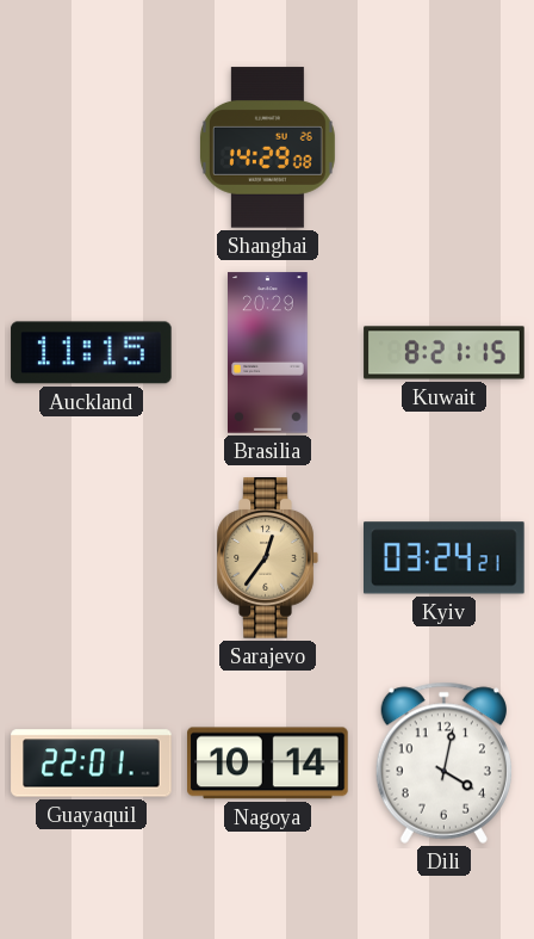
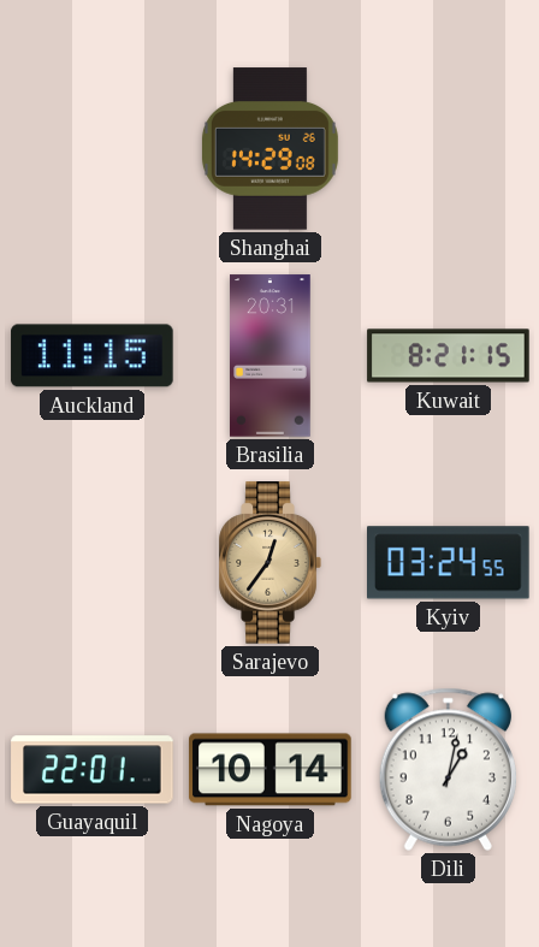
Brasilia: 20:29 -> 20:31 (271, 356)
Kyiv: 03:24:21 -> 03:24:55 (449, 563)
Dili: 4:02 -> 1:02 (448, 769)
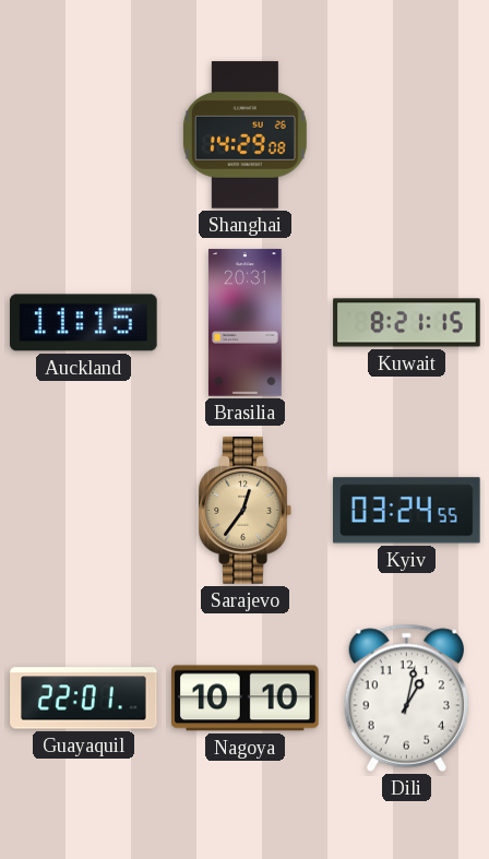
Nagoya: 10:14 -> 10:10 (246, 699)
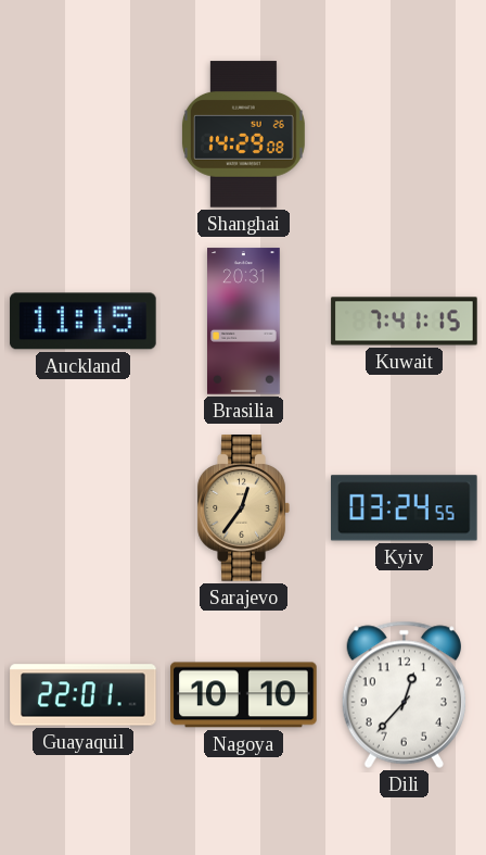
Kuwait: 8:21 -> 7:41 (405, 322)
Dili: 1:02 -> 12:37 (404, 694)
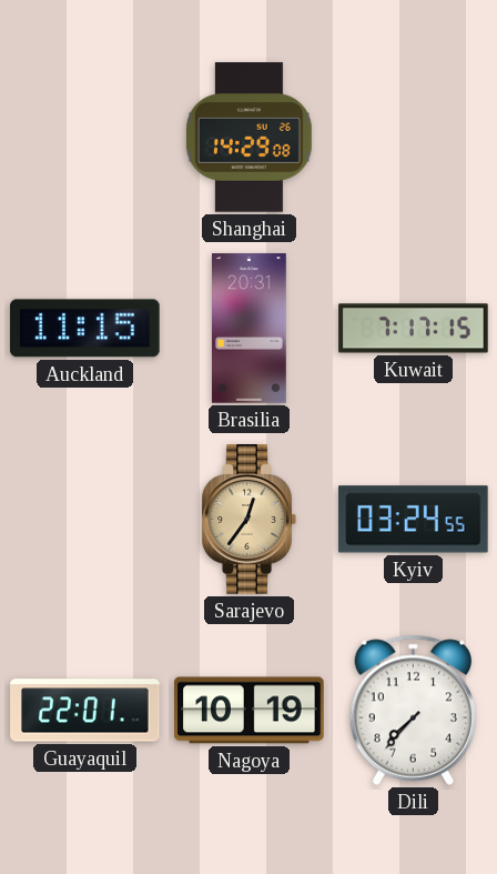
Kuwait: 7:41 -> 7:17 (414, 329)
Nagoya: 10:10 -> 10:19 (250, 711)
Dili: 12:37 -> 7:37 (413, 710)
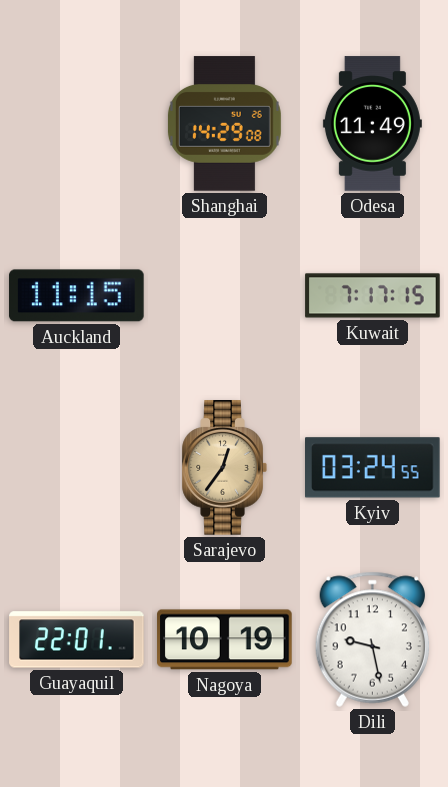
Odesa: none -> 11:49 (372, 124)
Brasilia: 20:31 -> none (250, 329)
Dili: 7:37 -> 9:28 (372, 639)
